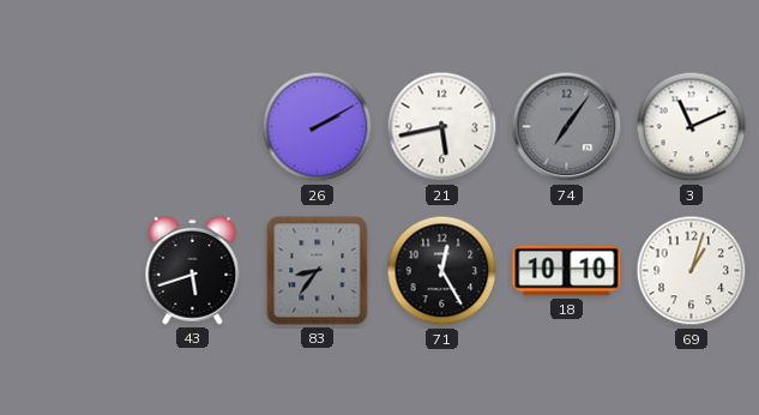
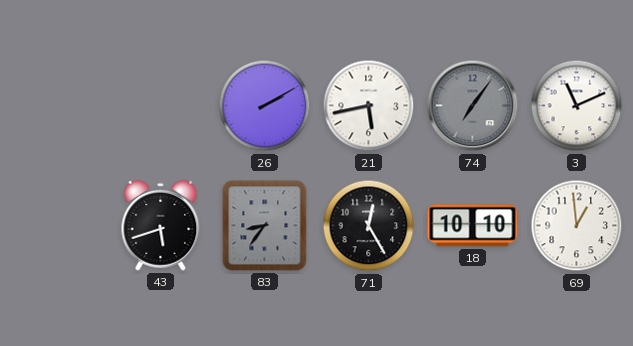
69: 1:03 -> 12:59 (577, 226)
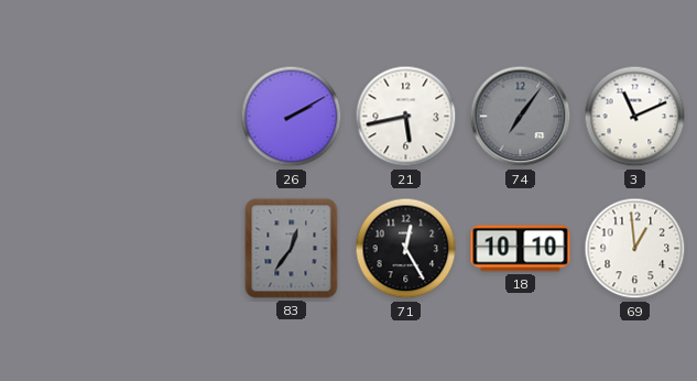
43: 5:42 -> none (161, 225)
83: 8:36 -> 12:36 (292, 249)
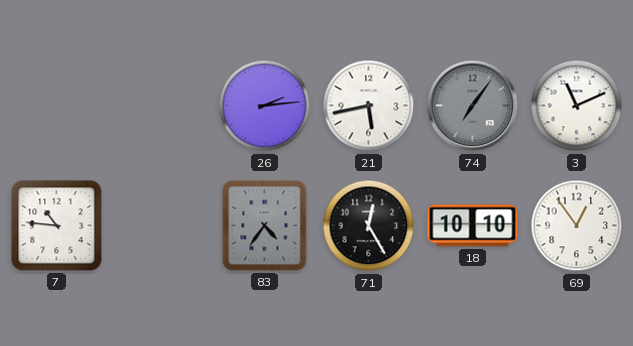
26: 2:10 -> 2:14 (265, 106)
7: none -> 10:46 (57, 226)
83: 12:36 -> 4:36 (265, 226)
69: 12:59 -> 12:54 (577, 226)
